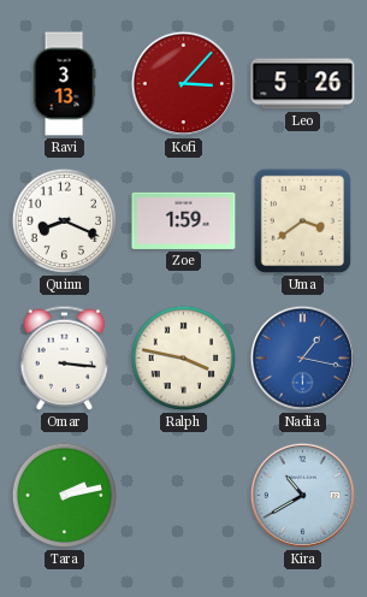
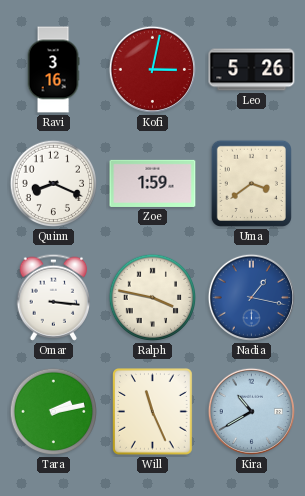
Ravi: 3:13 -> 3:16 (53, 70)
Kofi: 3:07 -> 3:02 (152, 69)
Will: none -> 11:26 (153, 412)
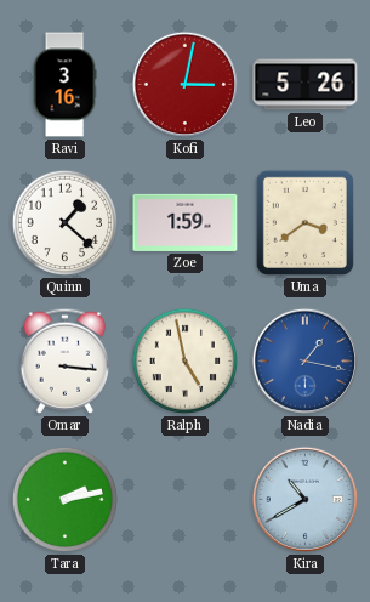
Quinn: 8:19 -> 1:22 (66, 223)
Ralph: 3:47 -> 4:58 (186, 362)
Will: 11:26 -> none (153, 412)
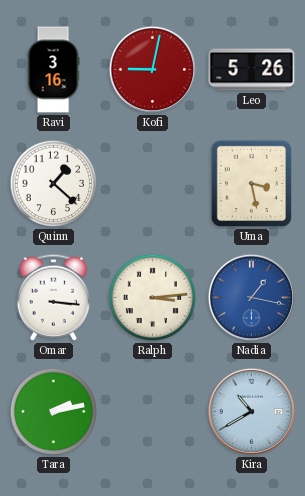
Kofi: 3:02 -> 9:02 (152, 69)
Zoe: 1:59 -> none (186, 222)
Uma: 3:39 -> 3:28 (251, 183)
Ralph: 4:58 -> 3:14 (153, 298)
